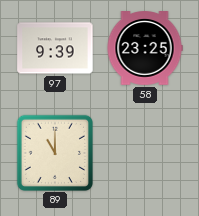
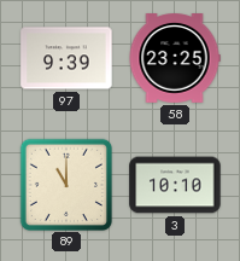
3: none -> 10:10 (175, 185)
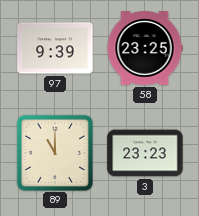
3: 10:10 -> 23:23 (145, 153)
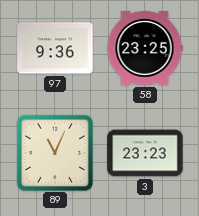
97: 9:39 -> 9:36 (55, 48)
89: 11:00 -> 11:04 (54, 152)
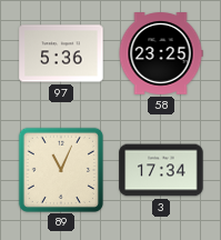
97: 9:36 -> 5:36 (61, 53)
3: 23:23 -> 17:34 (161, 170)
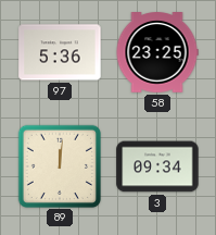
89: 11:04 -> 12:01 (59, 165)
3: 17:34 -> 09:34 (157, 166)
